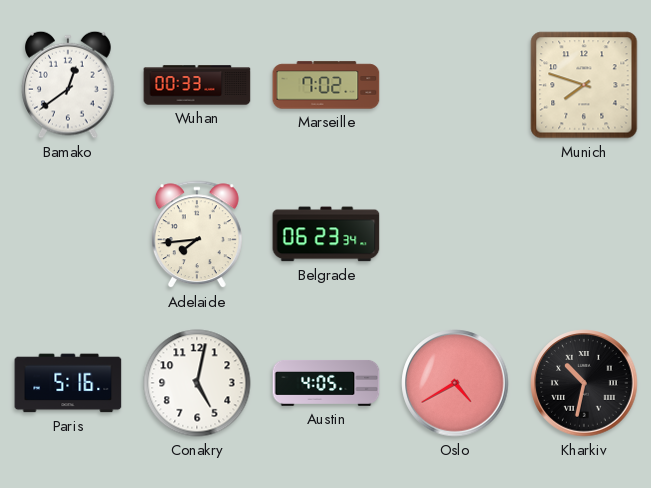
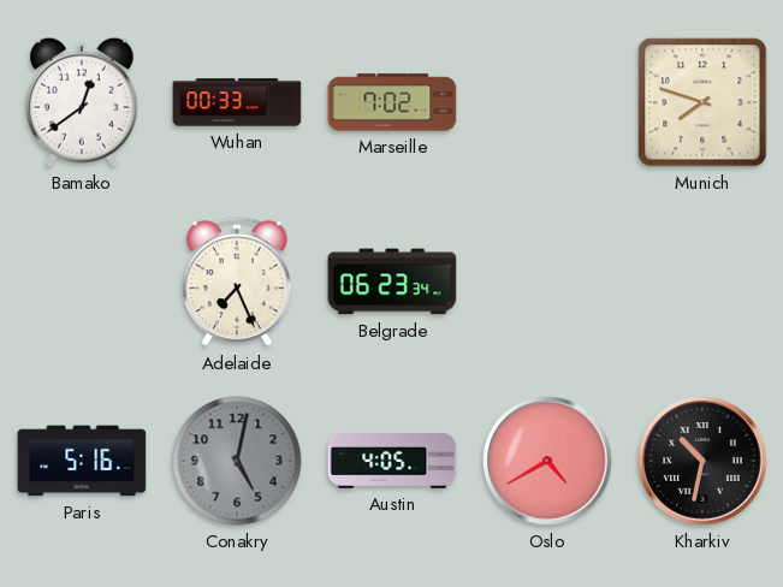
Adelaide: 7:44 -> 7:26 (237, 283)
Conakry dial: white -> grey (237, 461)
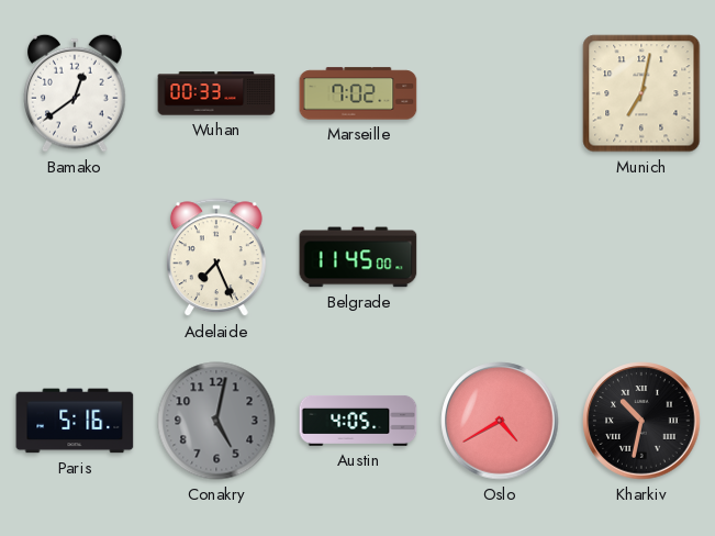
Munich: 7:48 -> 7:02 (641, 93)
Belgrade: 06:23 -> 11:45 (358, 257)
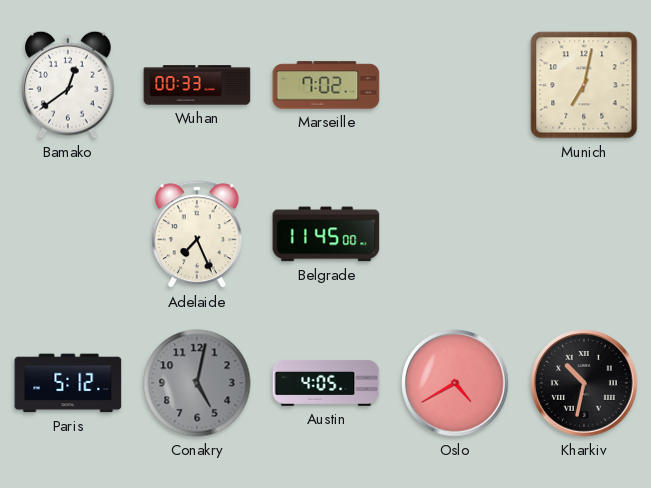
Paris: 5:16 -> 5:12 (68, 383)
